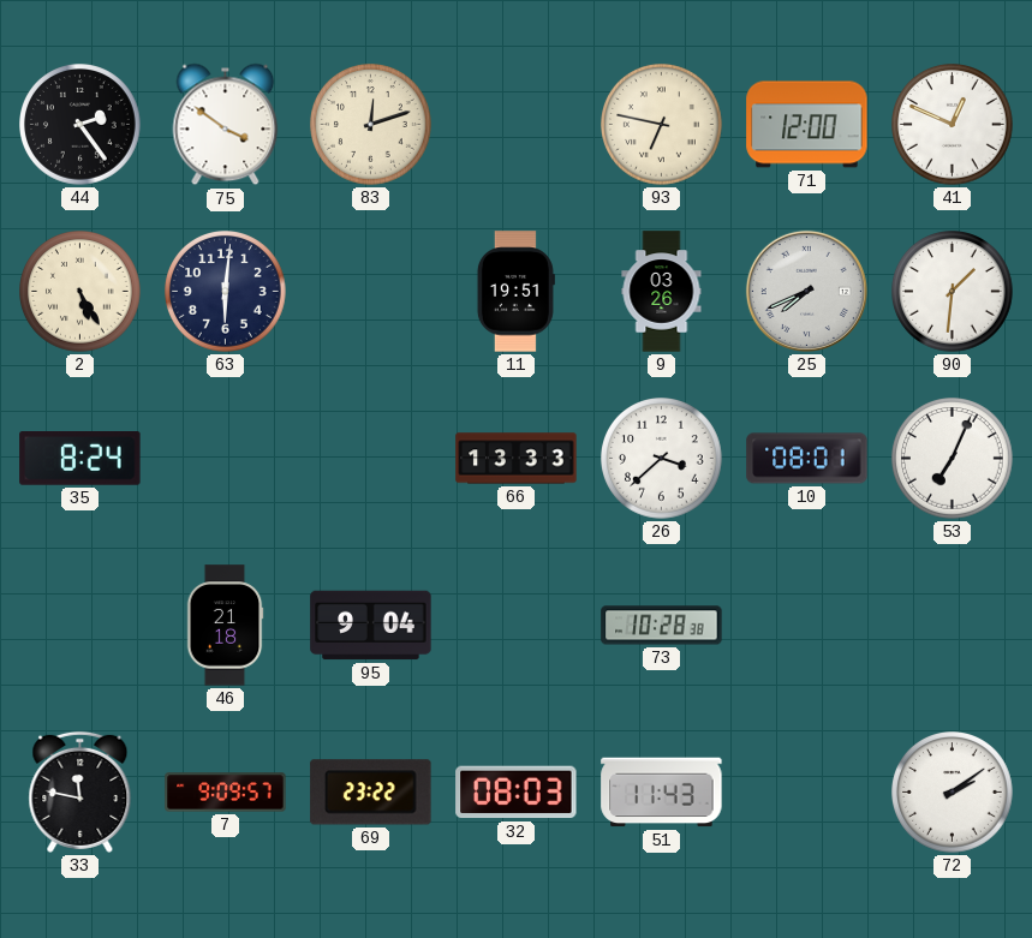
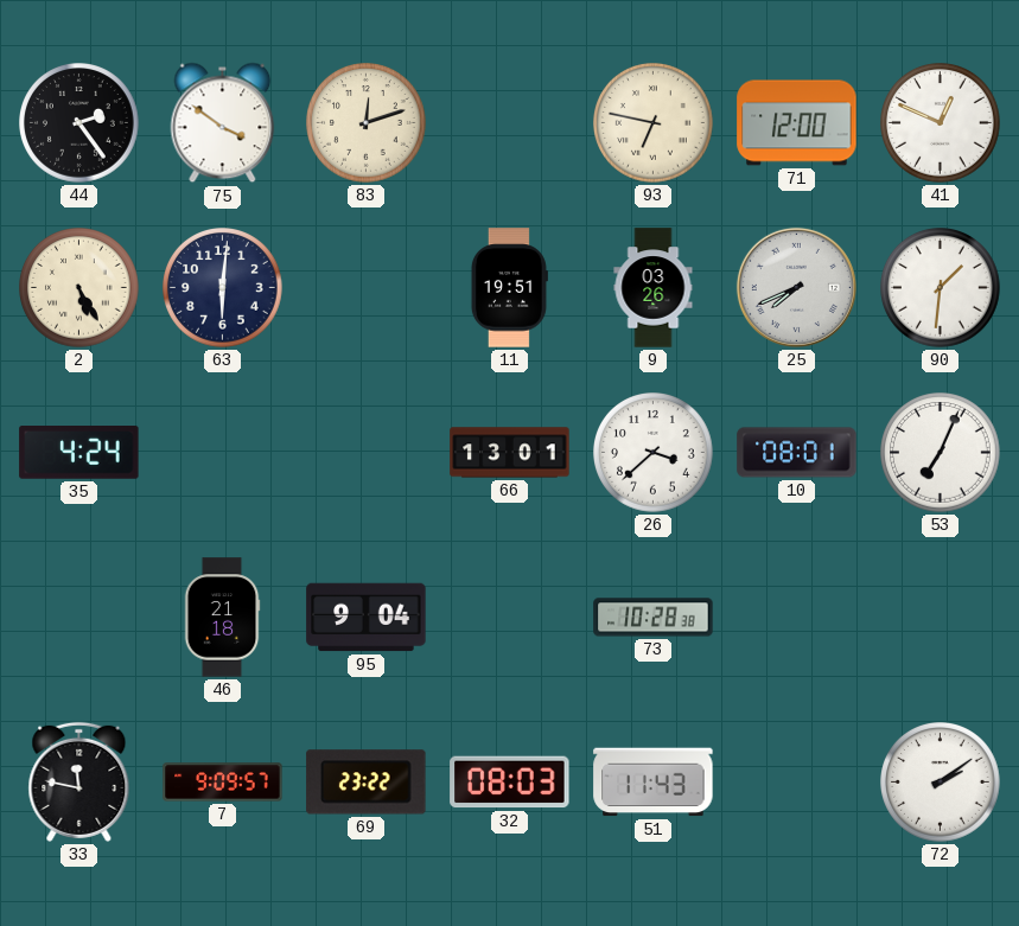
35: 8:24 -> 4:24 (79, 453)
66: 13:33 -> 13:01 (510, 453)
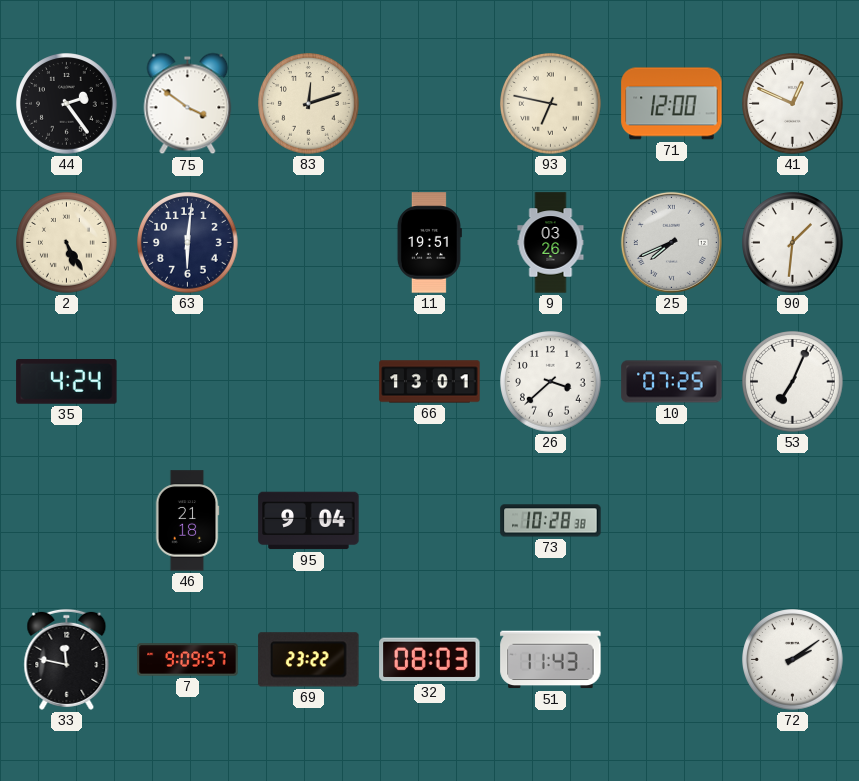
10: 08:01 -> 07:25 (672, 382)
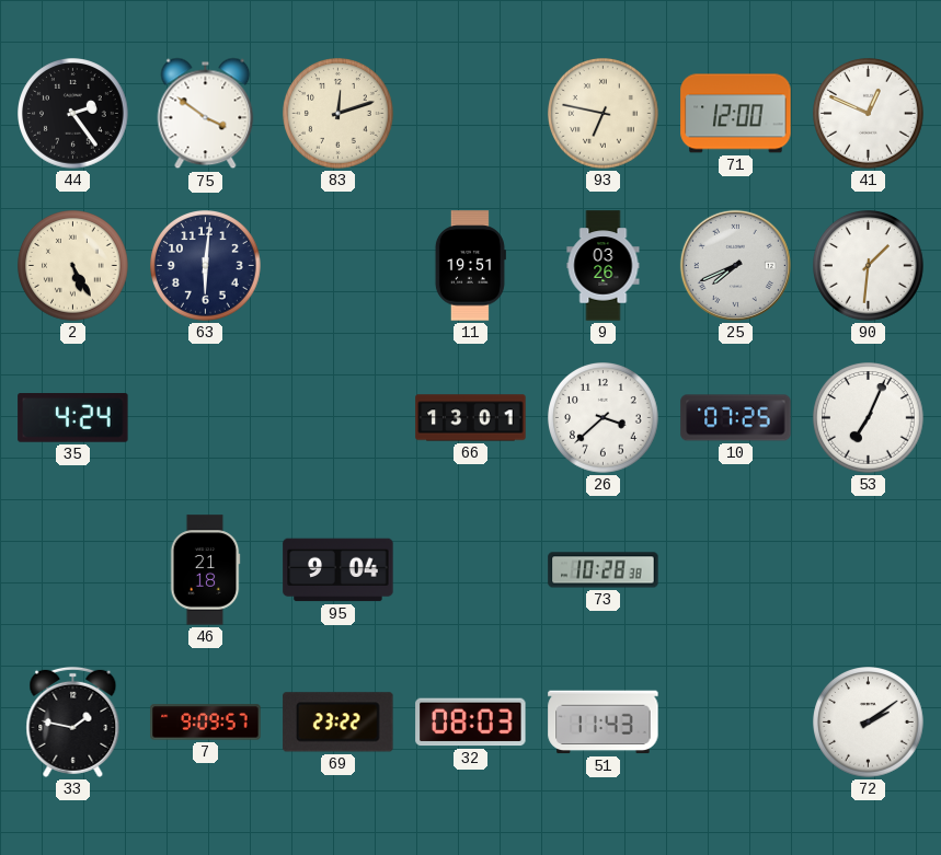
33: 11:47 -> 1:47 (73, 721)
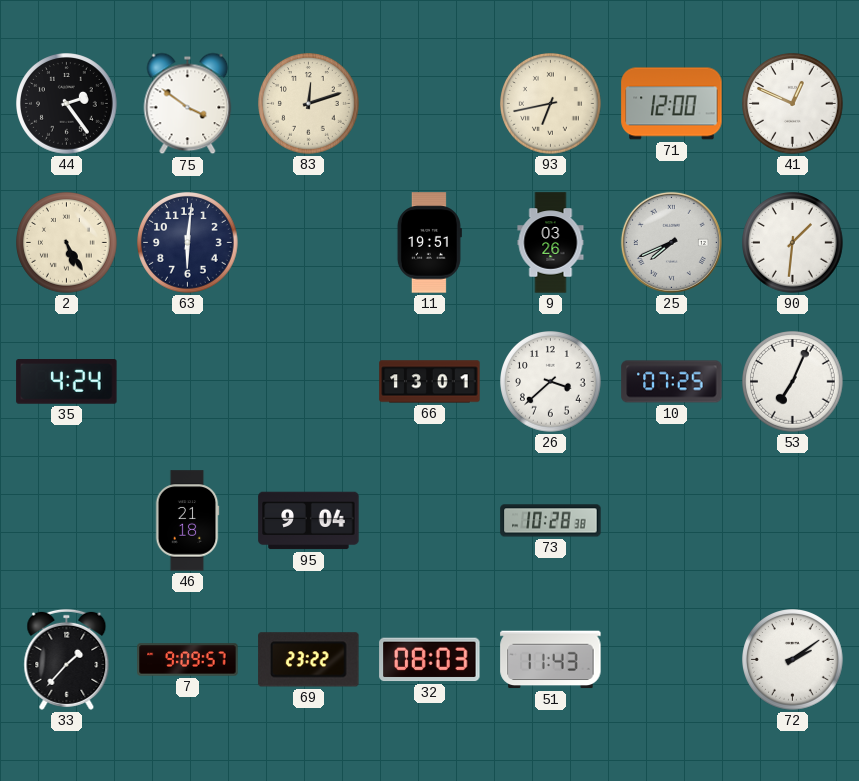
93: 6:47 -> 6:43 (551, 104)
33: 1:47 -> 1:37 (67, 659)
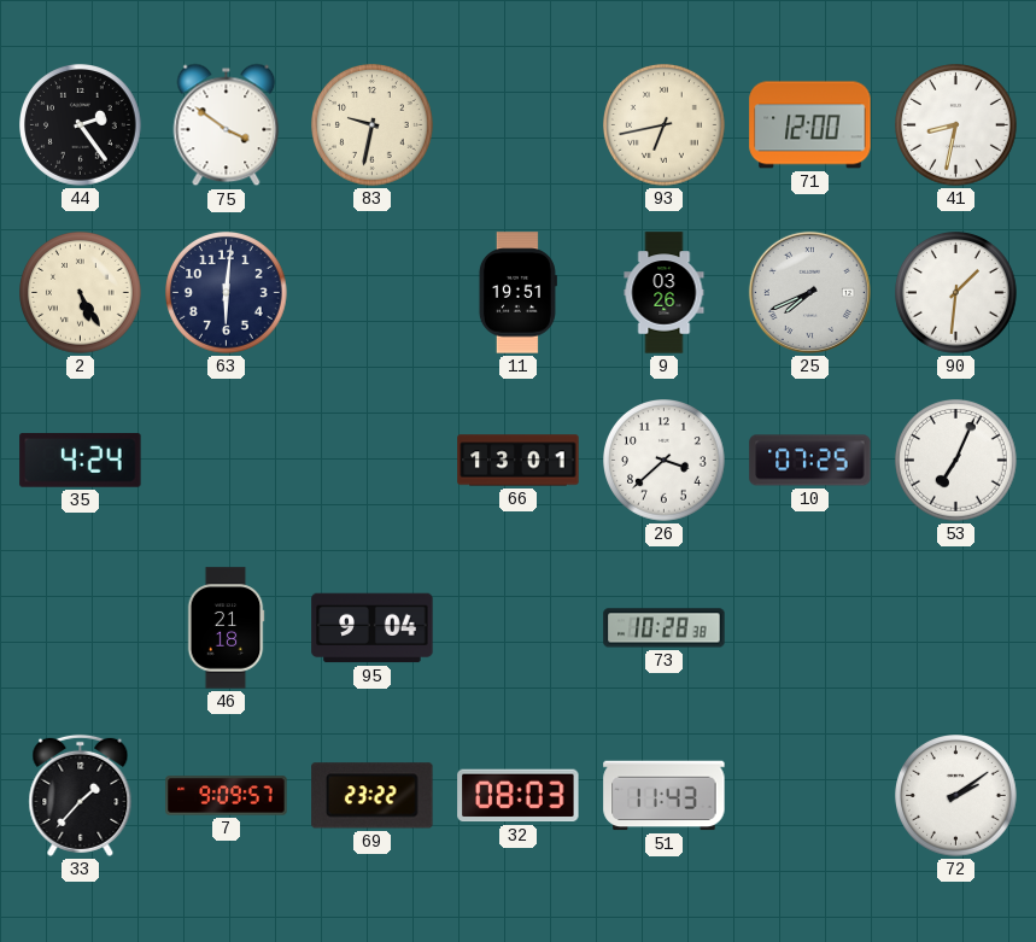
83: 12:12 -> 9:32 (373, 125)
41: 12:49 -> 8:32 (956, 125)
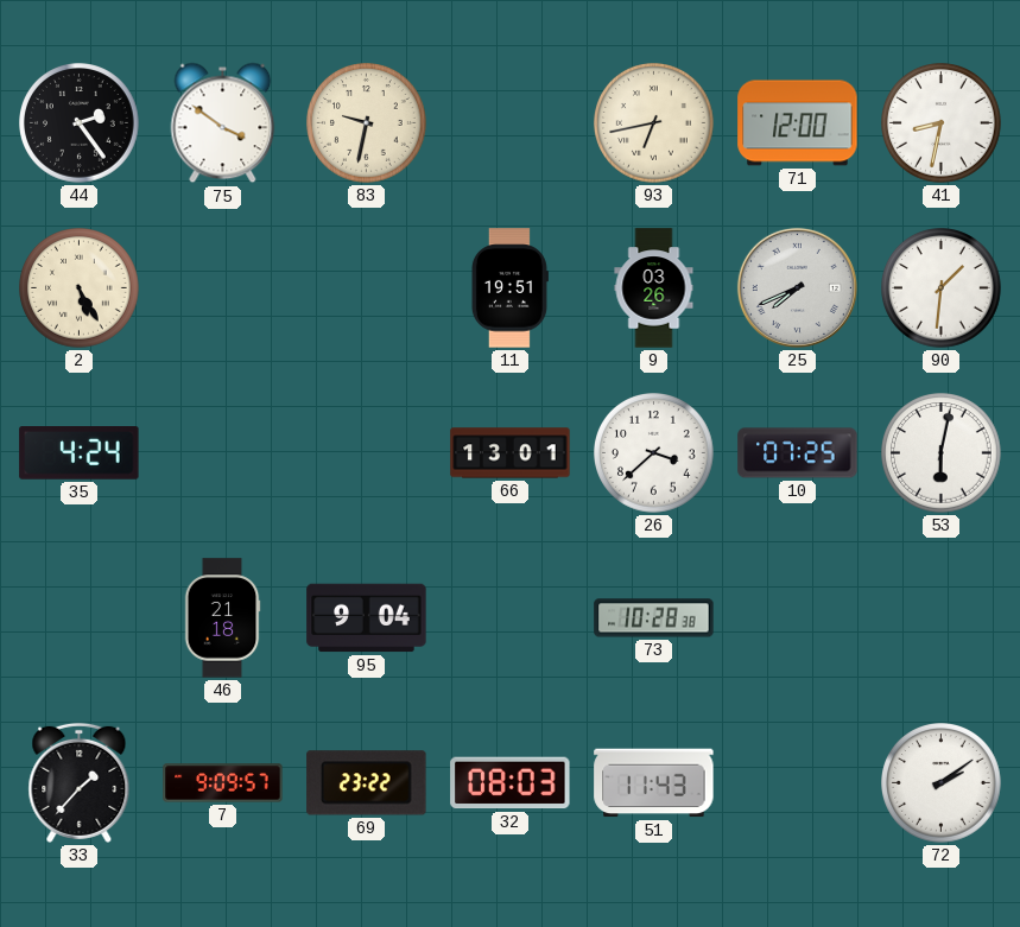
63: 6:01 -> none (227, 293)
53: 7:04 -> 6:02 (942, 453)
